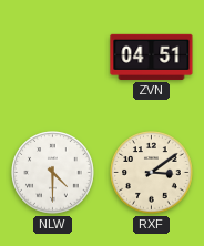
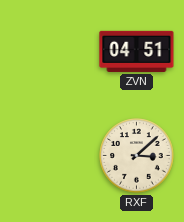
NLW: 4:30 -> none (53, 173)
RXF: 3:09 -> 3:08 (137, 156)
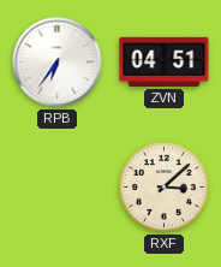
RPB: none -> 6:36 (58, 63)
